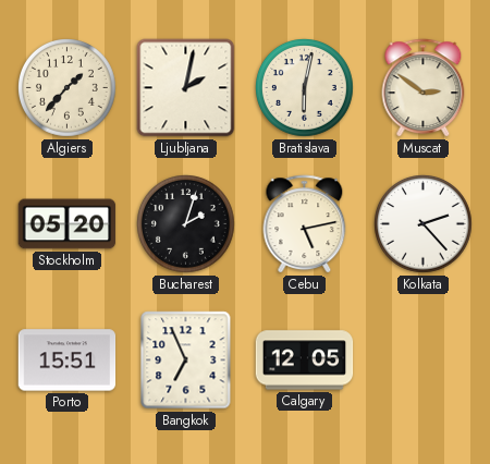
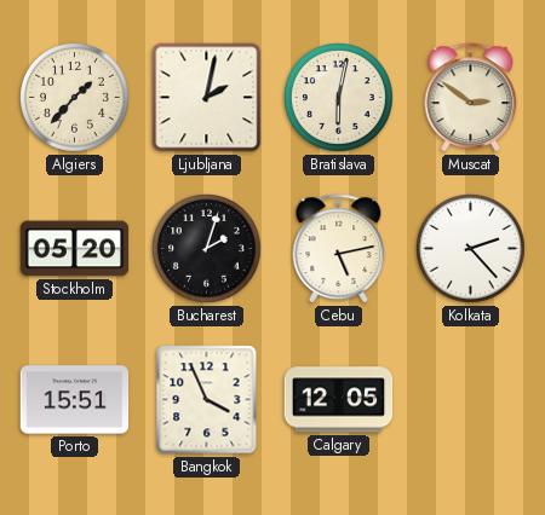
Bangkok: 6:56 -> 3:56 (207, 400)
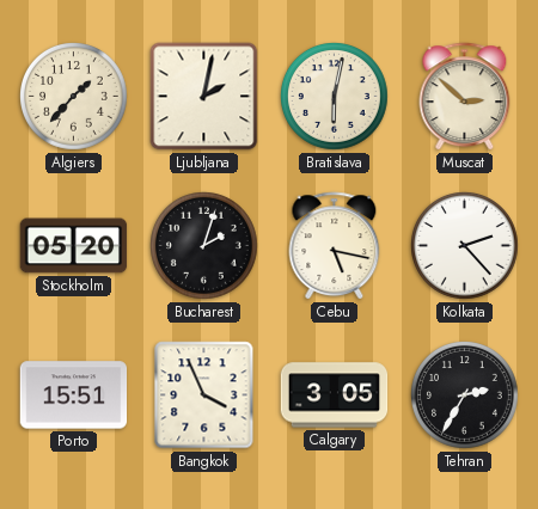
Muscat: 2:51 -> 2:52 (465, 97)
Cebu: 5:13 -> 5:17 (335, 246)
Calgary: 12:05 -> 3:05 (335, 395)
Tehran: none -> 2:35 (465, 395)
